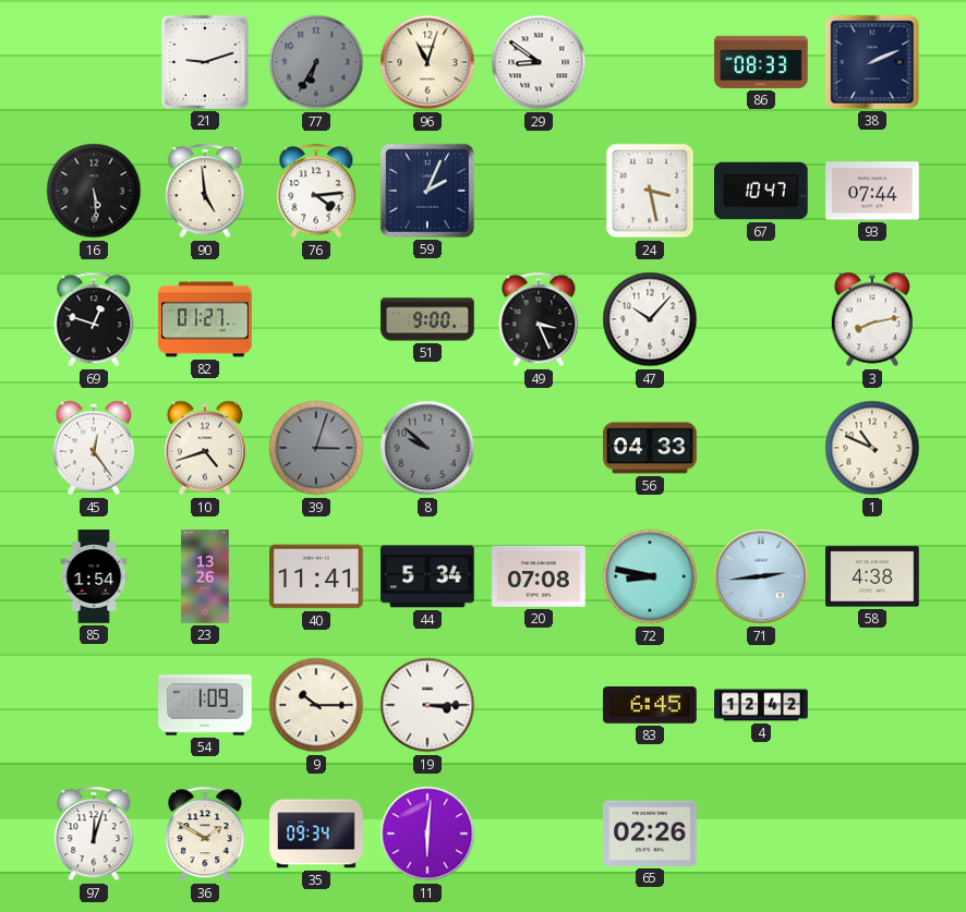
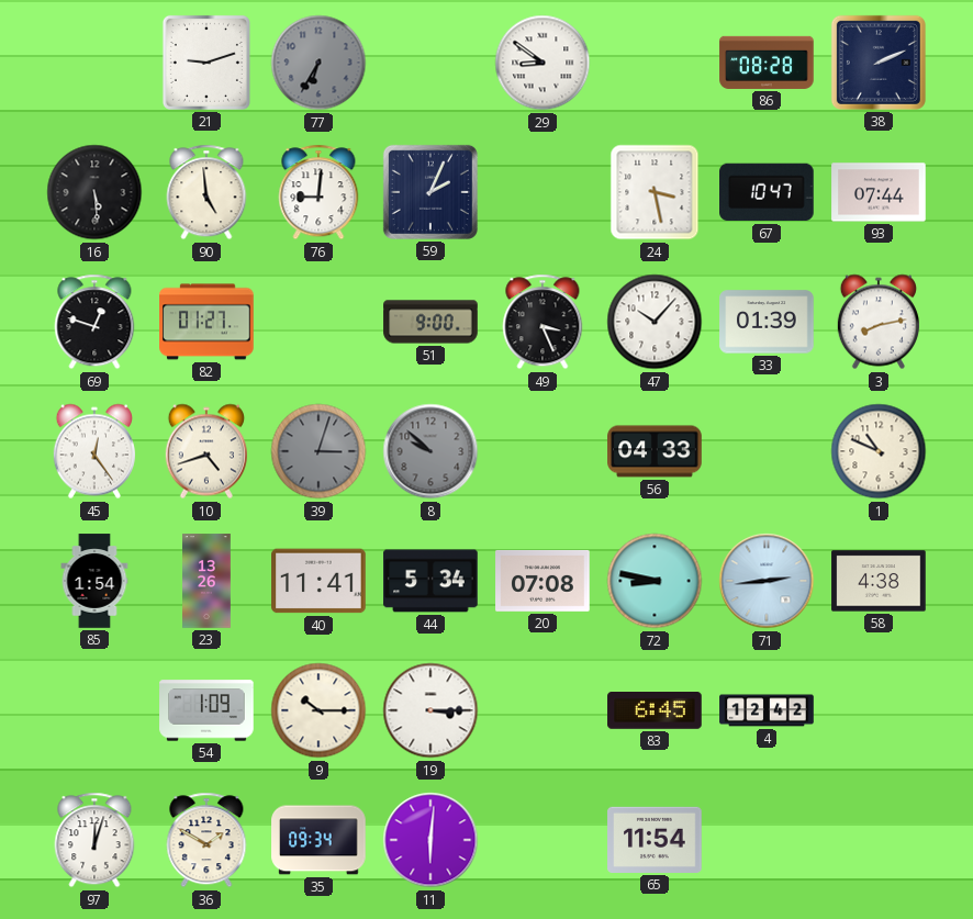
96: 11:03 -> none (427, 62)
86: 08:33 -> 08:28 (767, 63)
76: 4:14 -> 9:01 (318, 192)
33: none -> 01:39 (767, 322)
65: 02:26 -> 11:54 (655, 840)
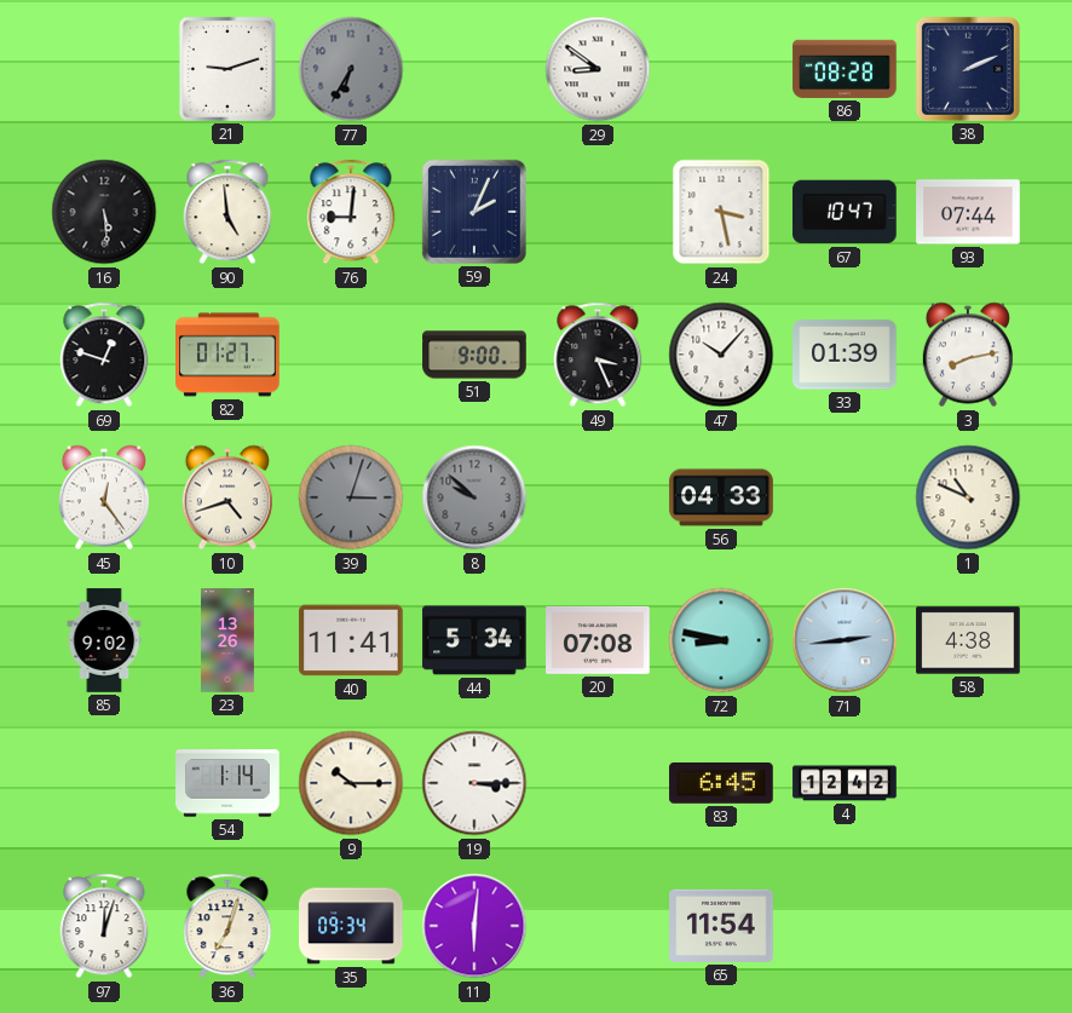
85: 1:54 -> 9:02 (104, 640)
54: 1:09 -> 1:14 (227, 783)
36: 1:50 -> 7:03 (227, 926)
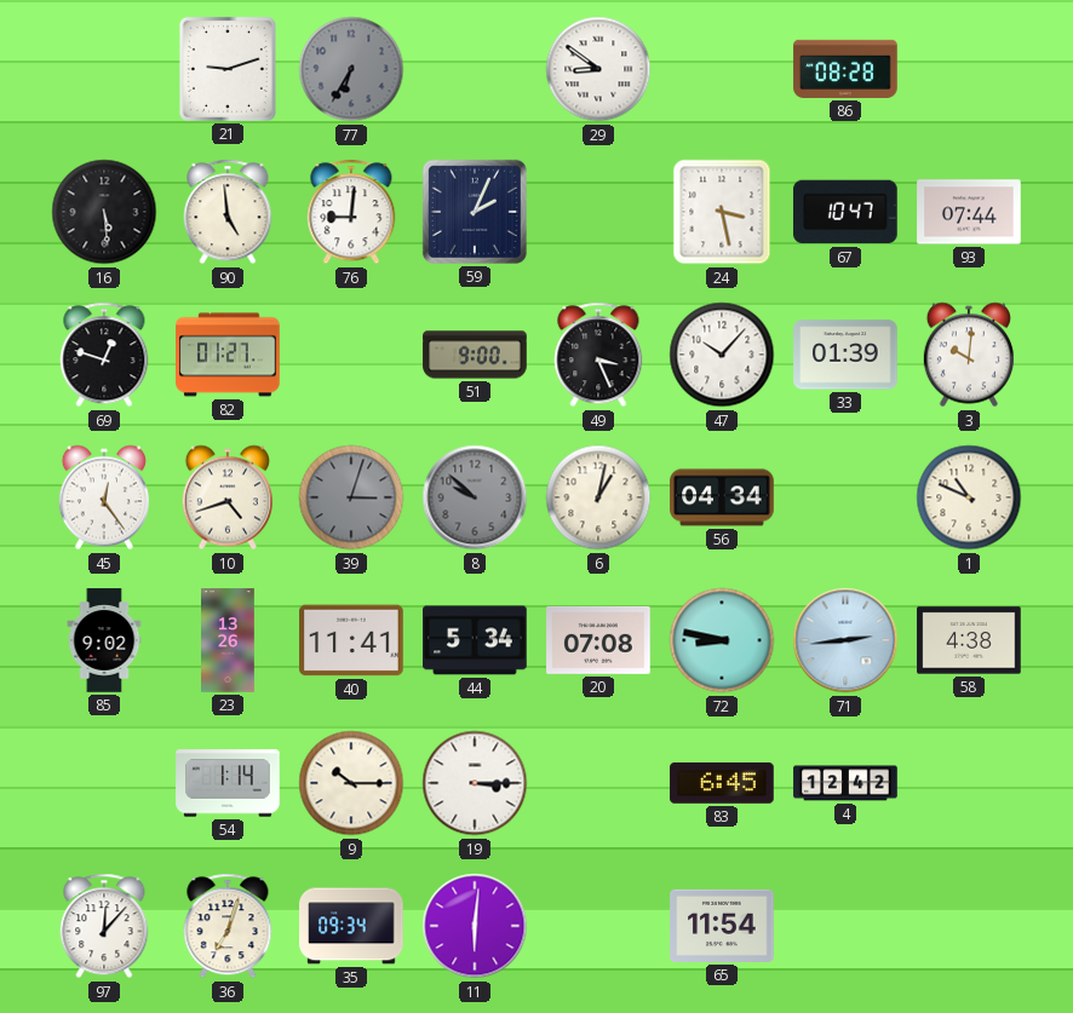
38: 2:11 -> none (968, 69)
3: 8:13 -> 10:01 (969, 355)
6: none -> 1:02 (598, 497)
56: 04:33 -> 04:34 (722, 497)
97: 12:03 -> 12:07 (104, 926)
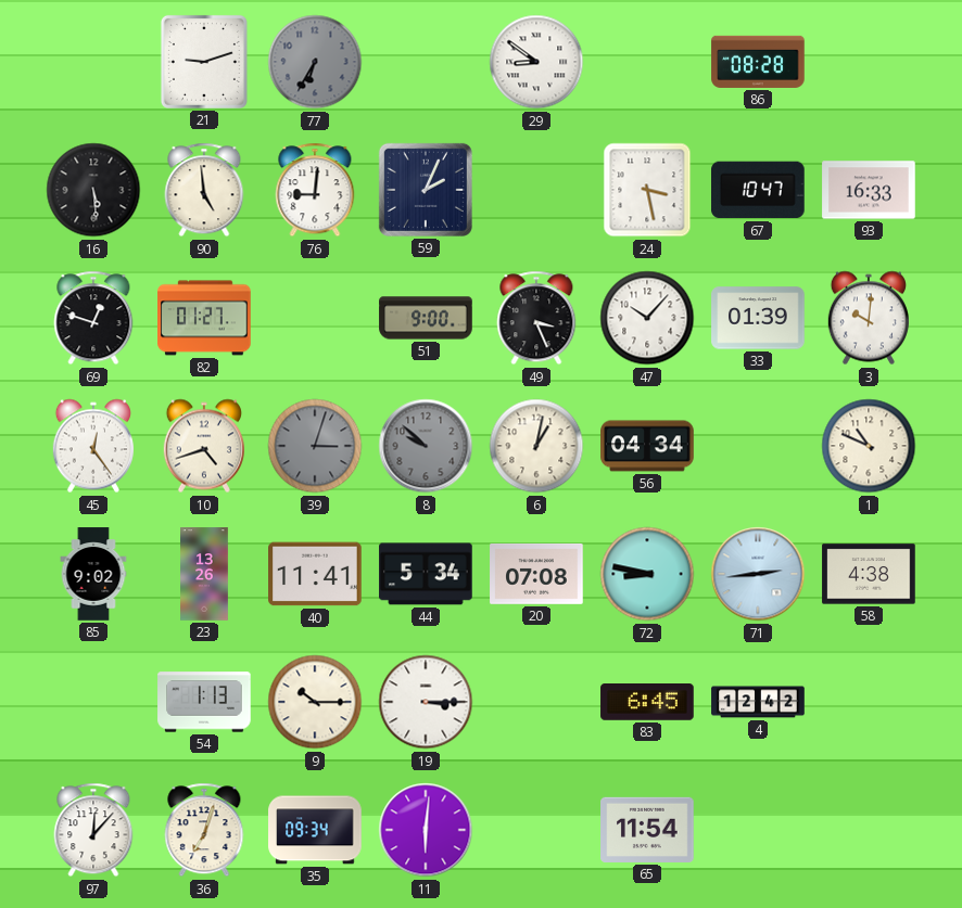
93: 07:44 -> 16:33 (869, 190)
54: 1:14 -> 1:13 (204, 702)
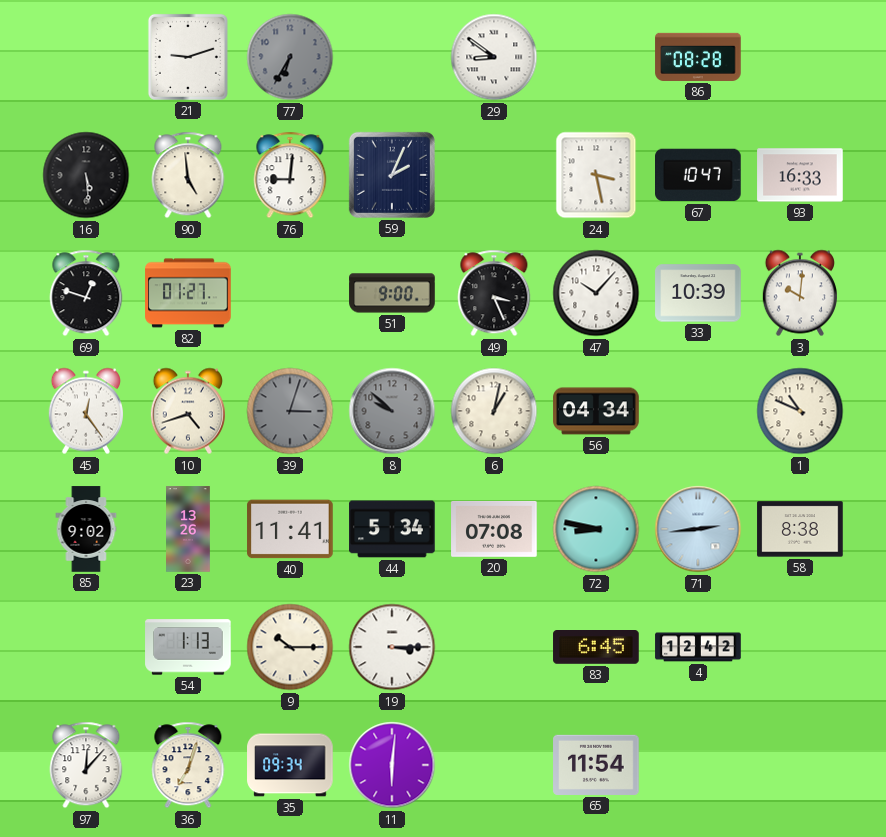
33: 01:39 -> 10:39 (698, 293)
58: 4:38 -> 8:38 (800, 529)
